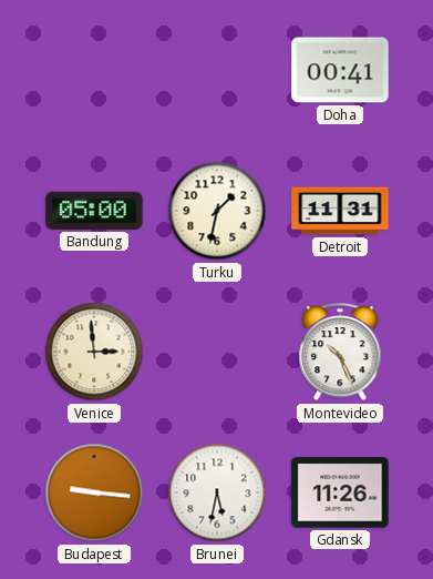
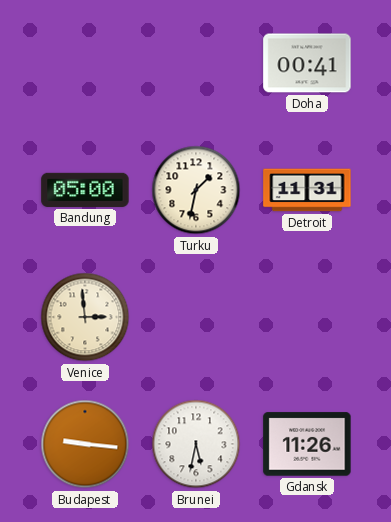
Montevideo: 10:26 -> none (340, 353)
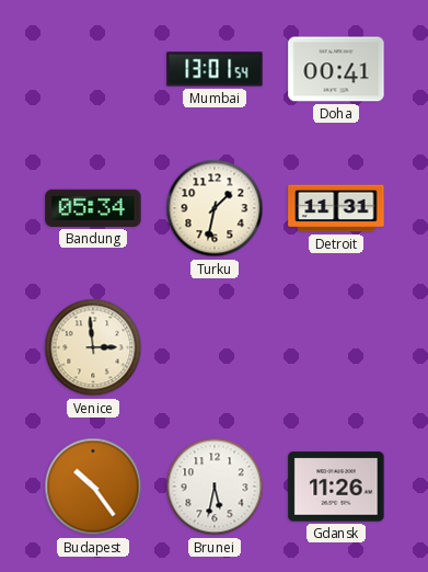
Mumbai: none -> 13:01 (215, 69)
Bandung: 05:00 -> 05:34 (93, 208)
Budapest: 9:16 -> 10:24 (93, 487)
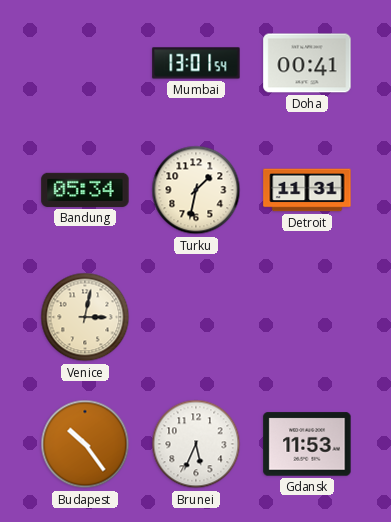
Venice: 2:59 -> 3:02 (85, 317)
Brunei: 5:32 -> 5:34 (196, 444)
Gdansk: 11:26 -> 11:53 (307, 444)
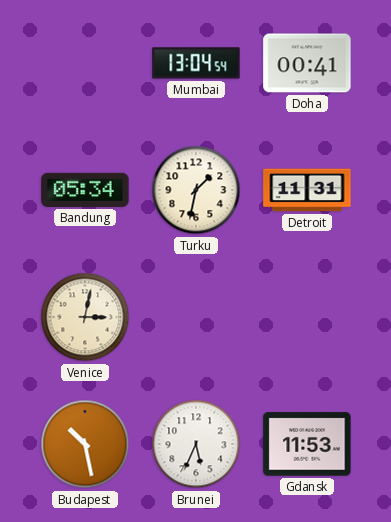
Mumbai: 13:01 -> 13:04 (196, 63)
Budapest: 10:24 -> 10:28 (85, 444)
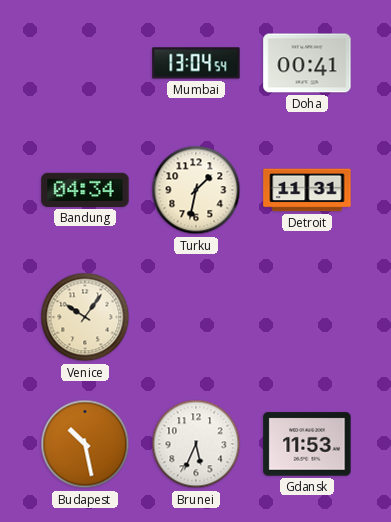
Bandung: 05:34 -> 04:34 (85, 190)
Venice: 3:02 -> 10:06 (85, 317)
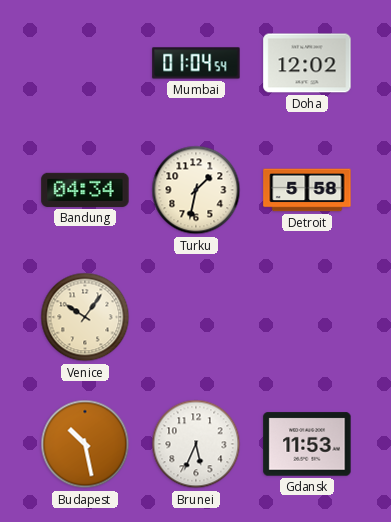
Mumbai: 13:04 -> 01:04 (196, 63)
Doha: 00:41 -> 12:02 (307, 63)
Detroit: 11:31 -> 5:58 (307, 190)
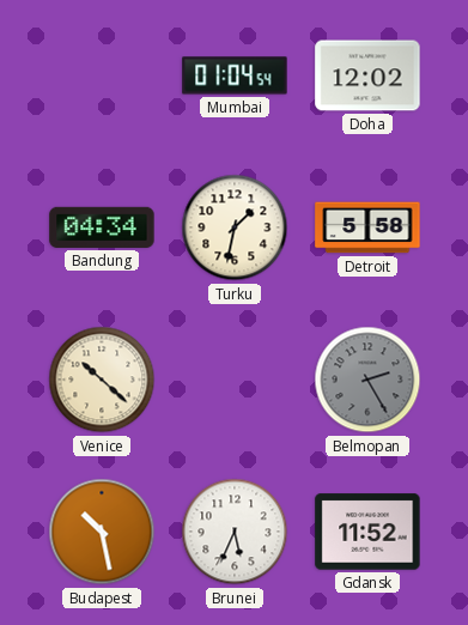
Venice: 10:06 -> 10:22 (102, 380)
Belmopan: none -> 2:25 (367, 380)
Gdansk: 11:53 -> 11:52 (367, 532)
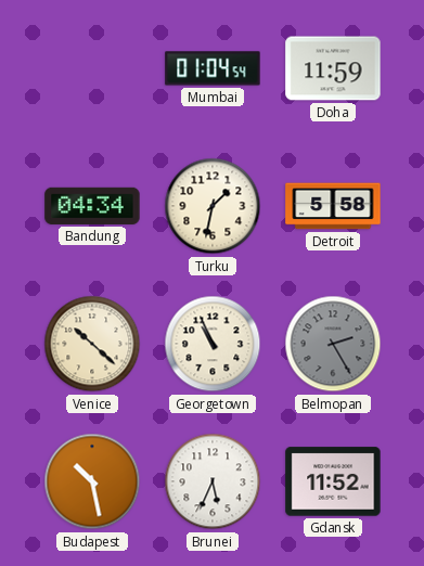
Doha: 12:02 -> 11:59 (333, 68)
Georgetown: none -> 10:56 (213, 344)
